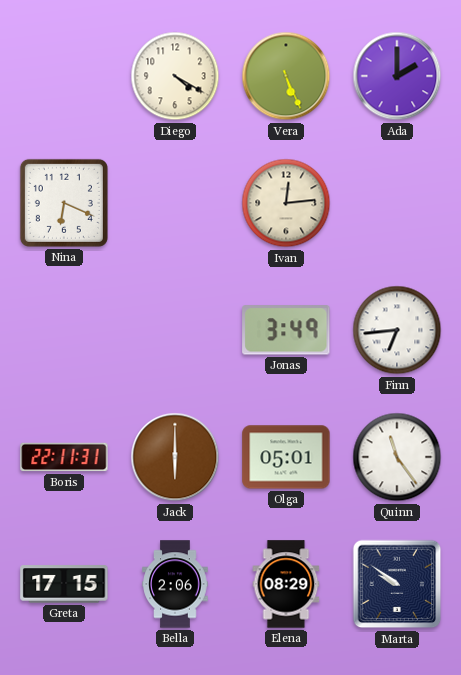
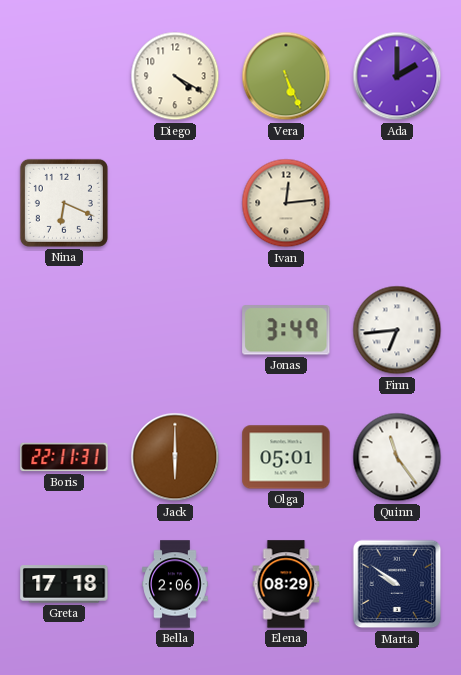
Greta: 17:15 -> 17:18 (64, 584)
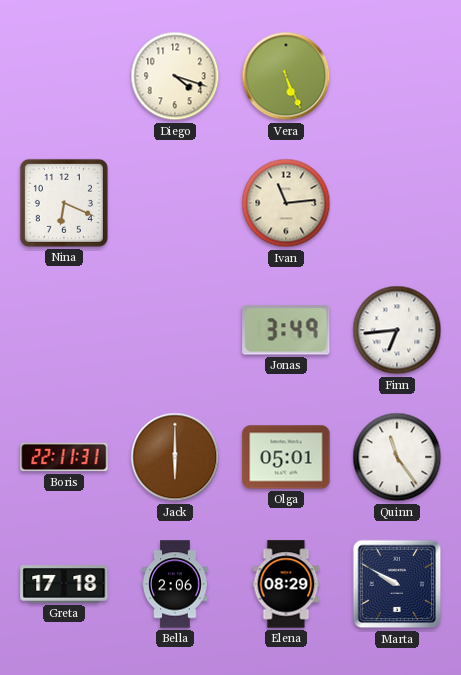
Diego: 4:20 -> 4:18 (175, 76)
Ada: 2:00 -> none (397, 76)
Ivan: 12:14 -> 11:14 (286, 203)
Marta: 9:51 -> 9:50 (397, 584)
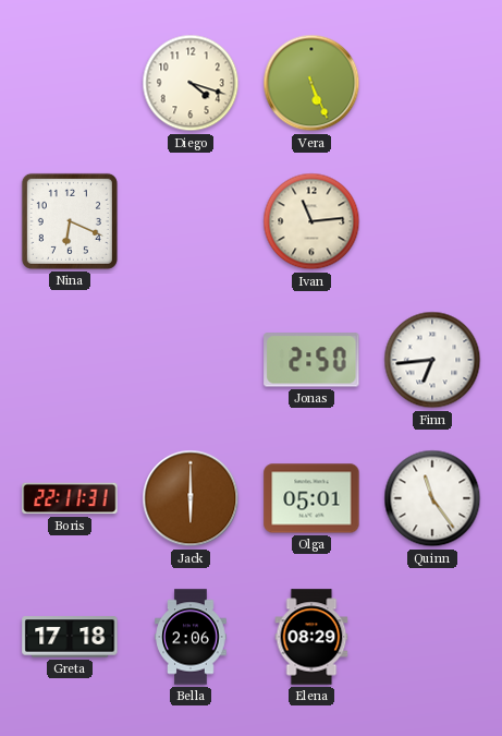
Jonas: 3:49 -> 2:50 (311, 360)
Marta: 9:50 -> none (397, 584)
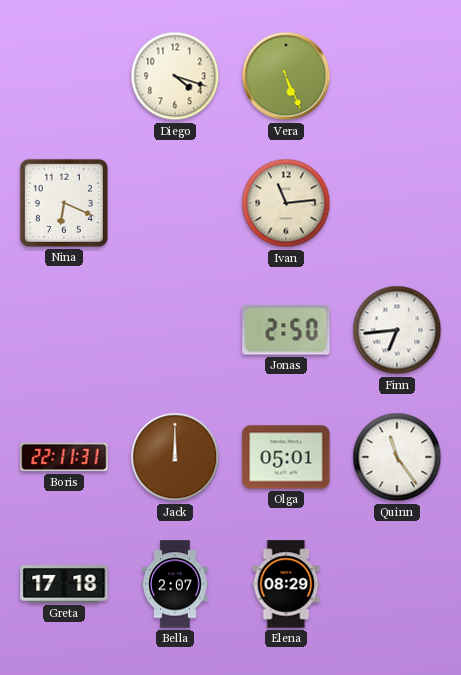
Jack: 6:00 -> 12:00 (175, 457)
Bella: 2:06 -> 2:07 (175, 584)
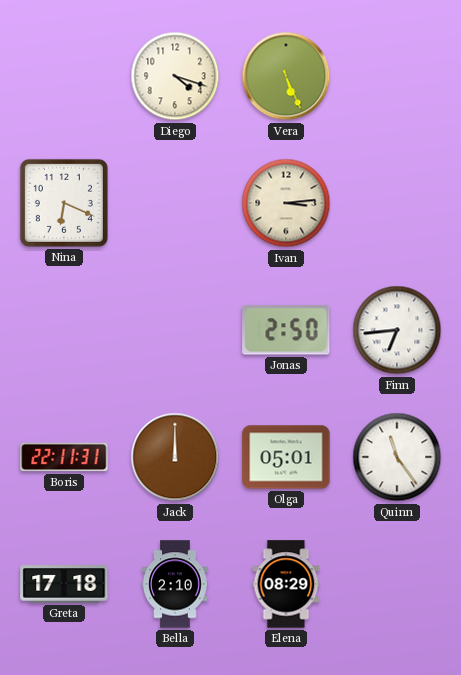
Ivan: 11:14 -> 3:14 (286, 203)
Bella: 2:07 -> 2:10 (175, 584)
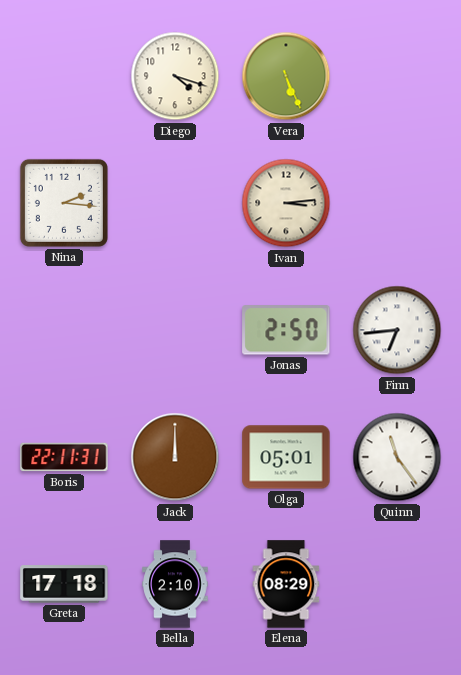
Nina: 6:19 -> 2:16 (64, 203)
